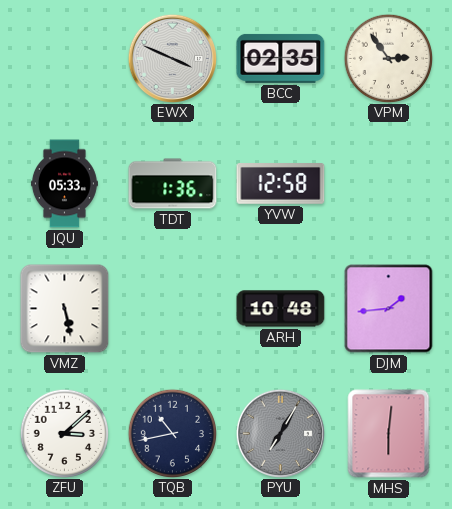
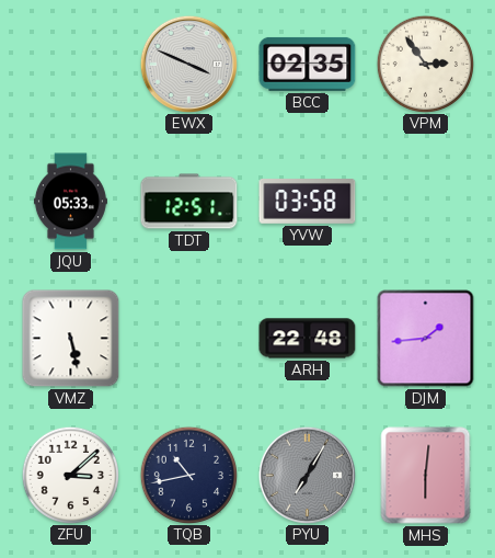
TDT: 1:36 -> 12:51 (189, 202)
YVW: 12:58 -> 03:58 (308, 202)
ARH: 10:48 -> 22:48 (308, 339)
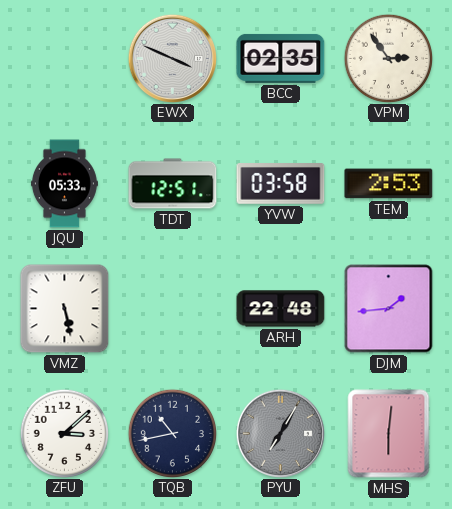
TEM: none -> 2:53 (389, 184)
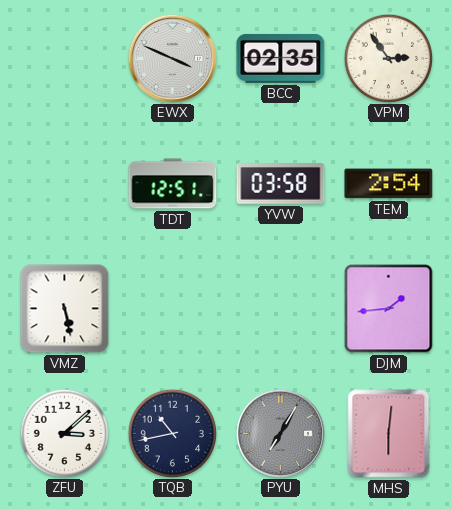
JQU: 05:33 -> none (64, 184)
TEM: 2:53 -> 2:54 (389, 184)
ARH: 22:48 -> none (281, 309)
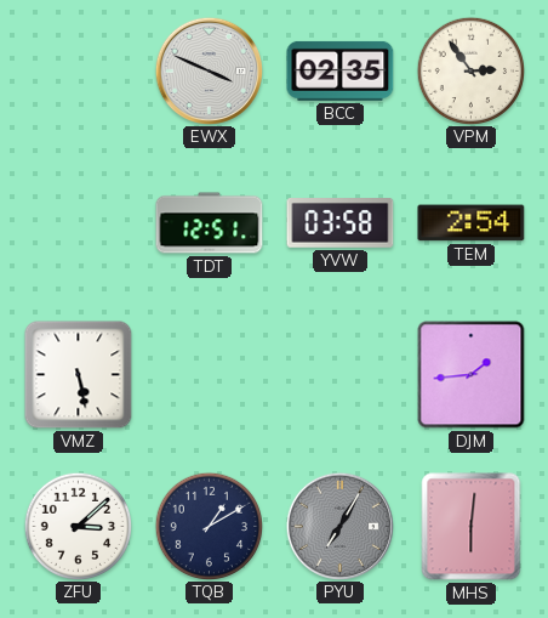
TQB: 10:43 -> 1:10 (209, 526)
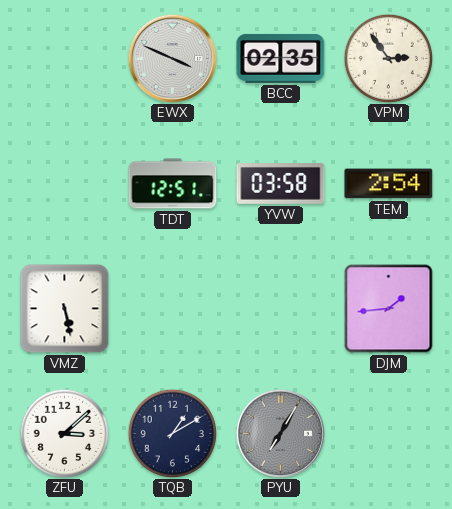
MHS: 6:01 -> none (472, 527)
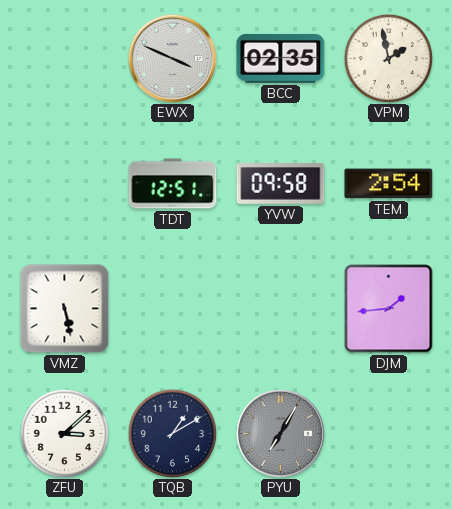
VPM: 2:54 -> 1:58 (388, 58)
YVW: 03:58 -> 09:58 (281, 184)
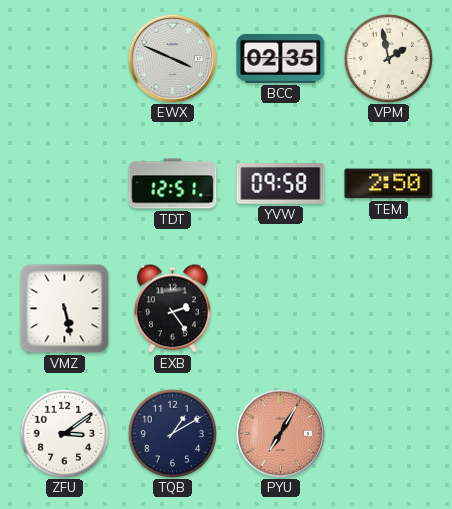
TEM: 2:54 -> 2:50 (389, 184)
EXB: none -> 2:24 (172, 309)
DJM: 1:44 -> none (389, 309)
ZFU: 3:08 -> 3:09 (64, 433)
PYU dial: grey -> salmon (280, 433)
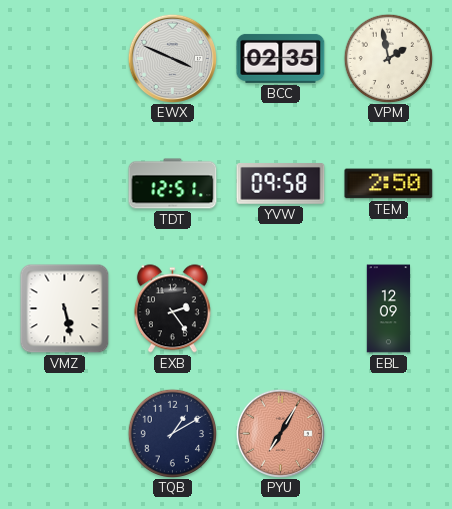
EBL: none -> 12:09 (389, 309)
ZFU: 3:09 -> none (64, 433)
